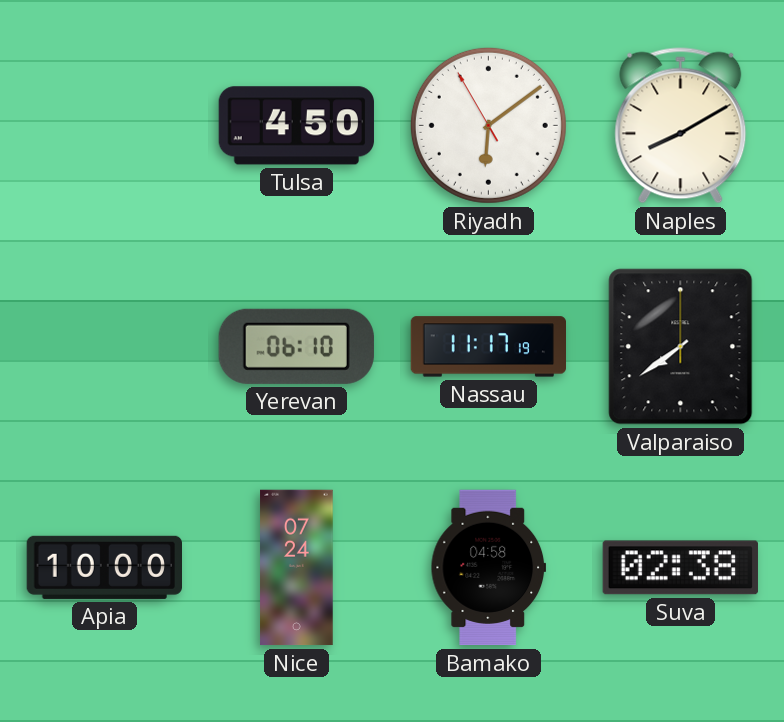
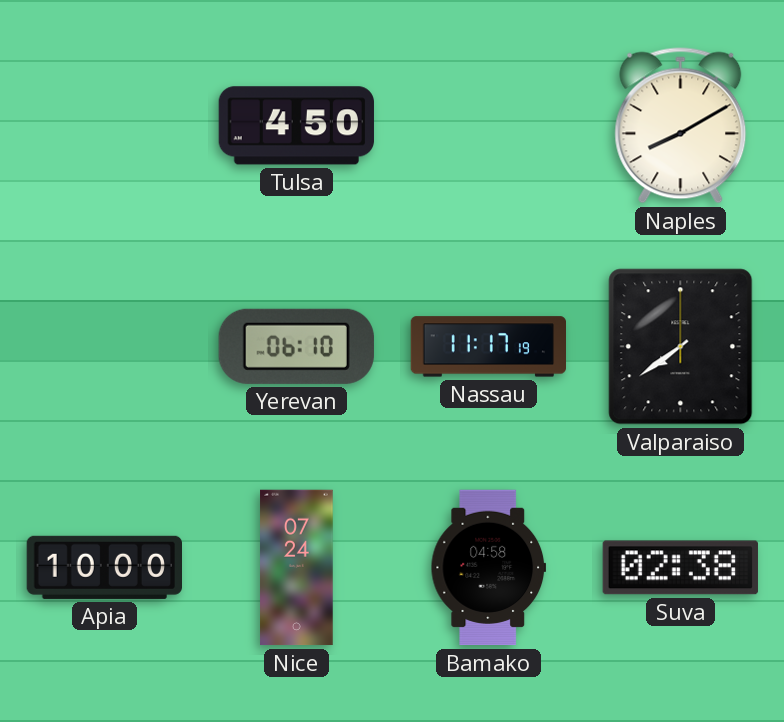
Riyadh: 6:08 -> none (488, 125)
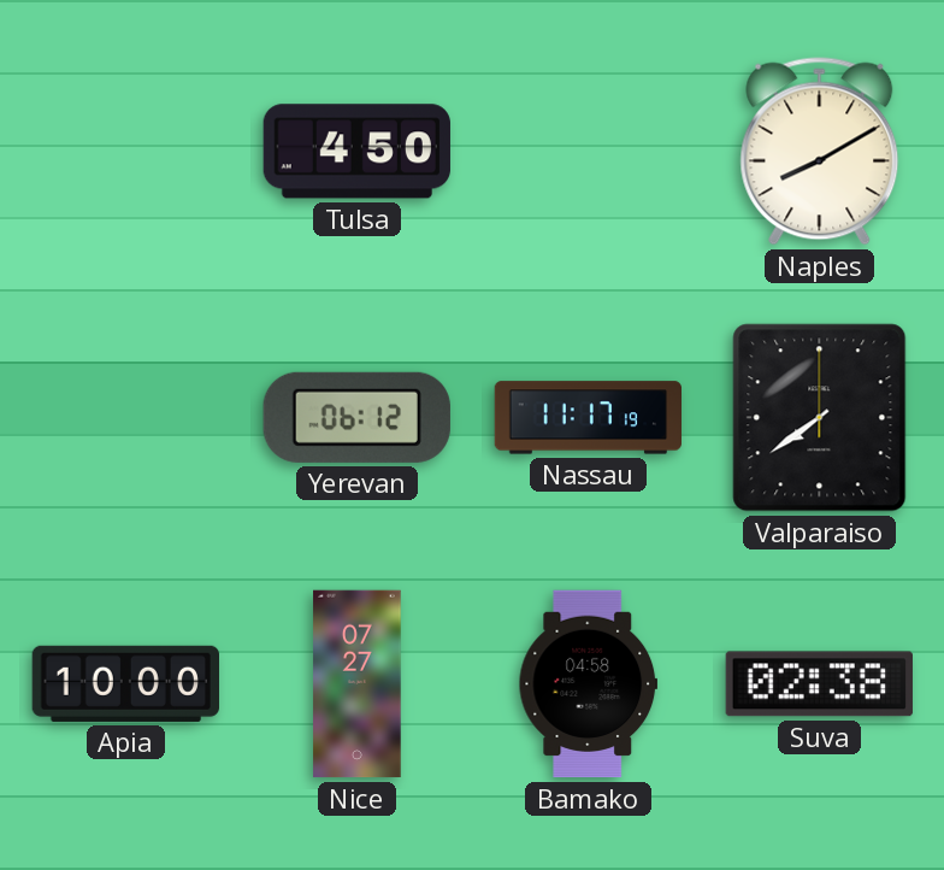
Yerevan: 06:10 -> 06:12 (356, 417)
Nice: 07:24 -> 07:27 (358, 684)
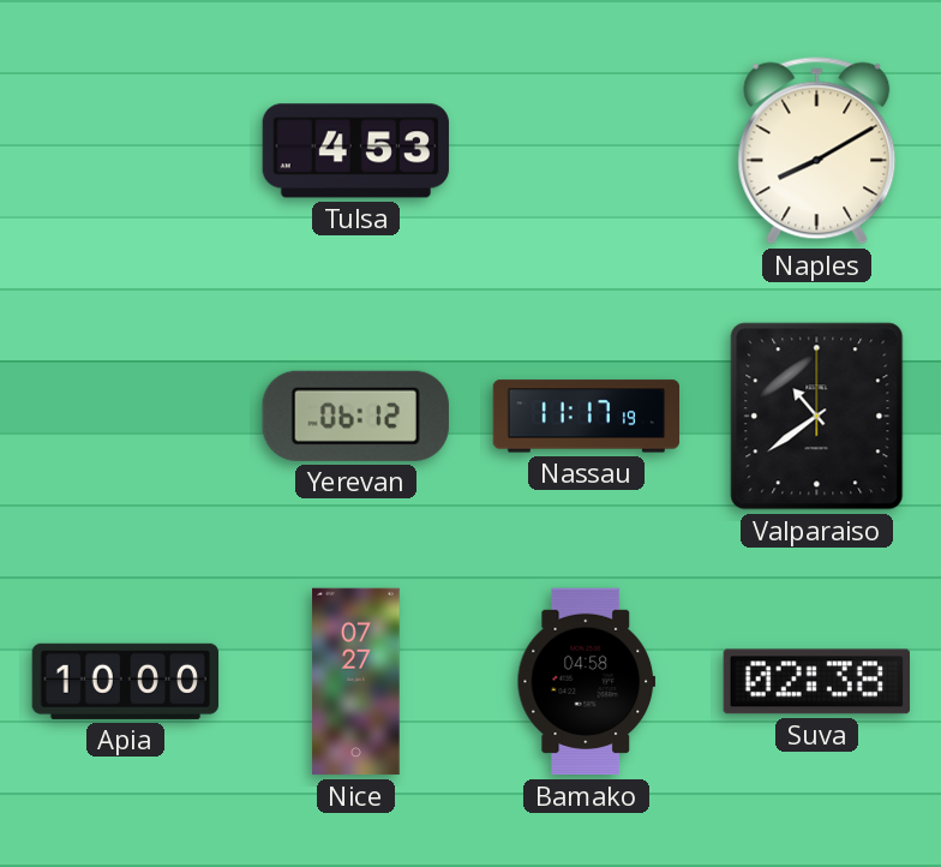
Tulsa: 4:50 -> 4:53 (355, 151)
Valparaiso: 7:39 -> 10:39 (817, 417)
